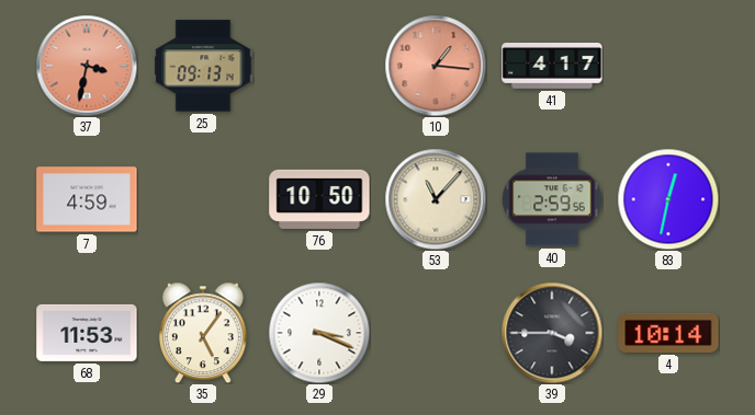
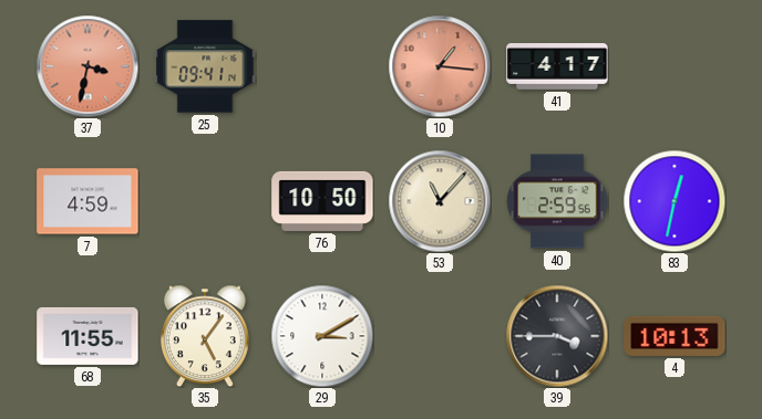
25: 09:13 -> 09:41 (205, 66)
68: 11:53 -> 11:55 (87, 336)
29: 3:19 -> 3:10 (322, 336)
4: 10:14 -> 10:13 (675, 336)
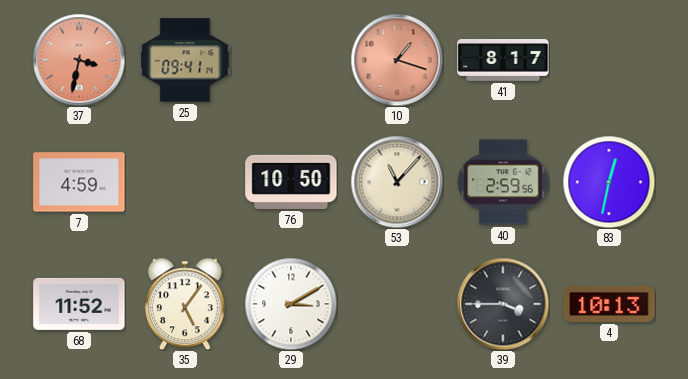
10: 1:16 -> 1:18 (397, 60)
41: 4:17 -> 8:17 (503, 61)
68: 11:55 -> 11:52 (79, 304)
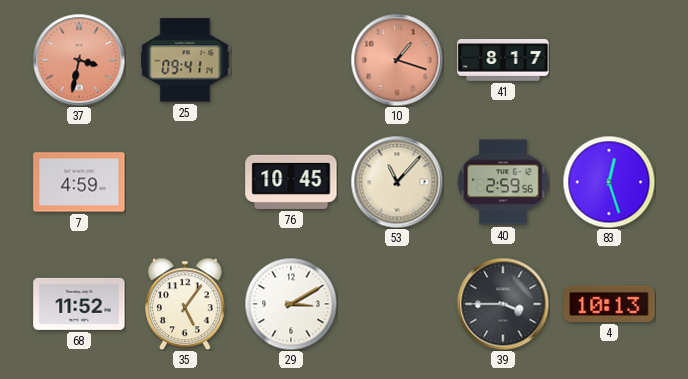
76: 10:50 -> 10:45 (291, 182)
83: 12:32 -> 12:27 (609, 182)
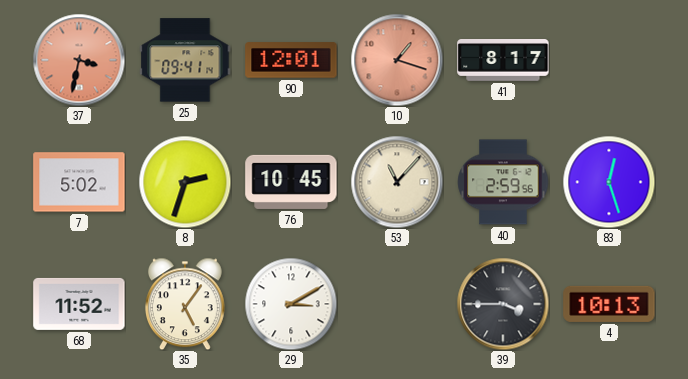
90: none -> 12:01 (291, 60)
7: 4:59 -> 5:02 (79, 182)
8: none -> 2:33 (185, 182)
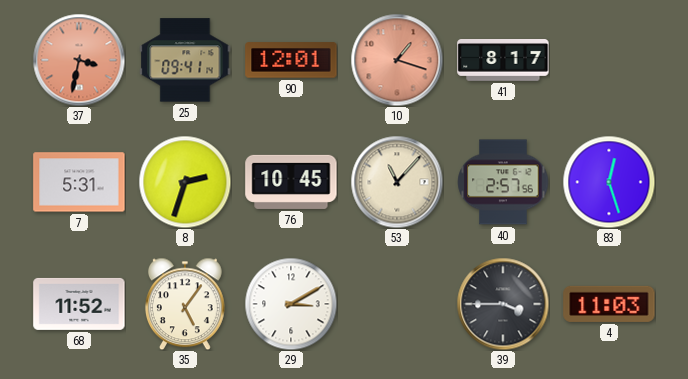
7: 5:02 -> 5:31 (79, 182)
40: 2:59 -> 2:57 (503, 182)
4: 10:13 -> 11:03 (609, 304)
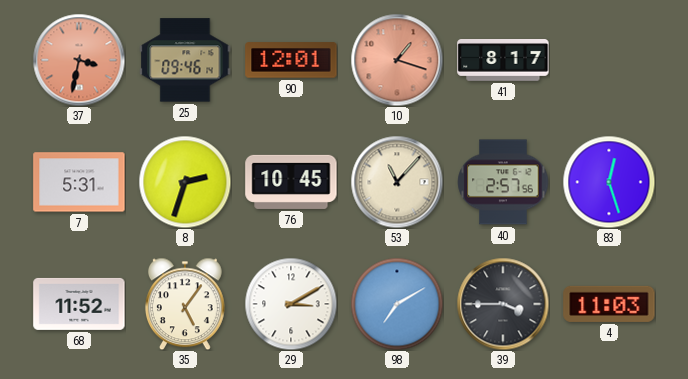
25: 09:41 -> 09:46 (185, 60)
98: none -> 7:10 (397, 304)
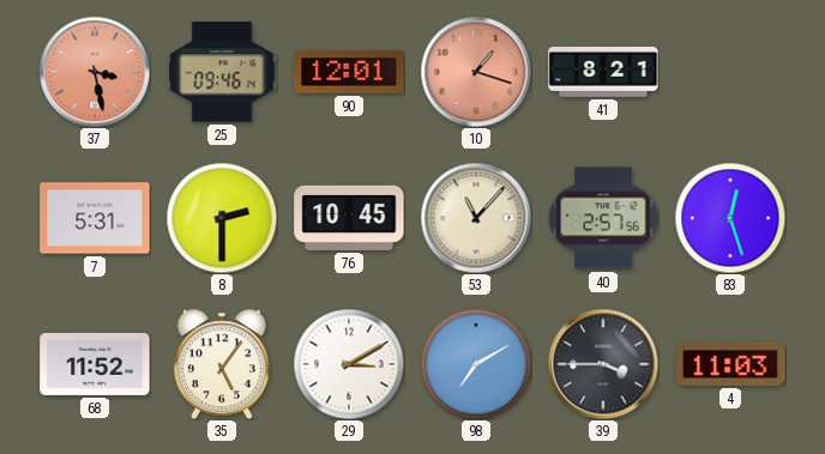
37: 3:32 -> 3:28 (95, 72)
41: 8:17 -> 8:21 (603, 73)
8: 2:33 -> 2:30 (222, 218)
